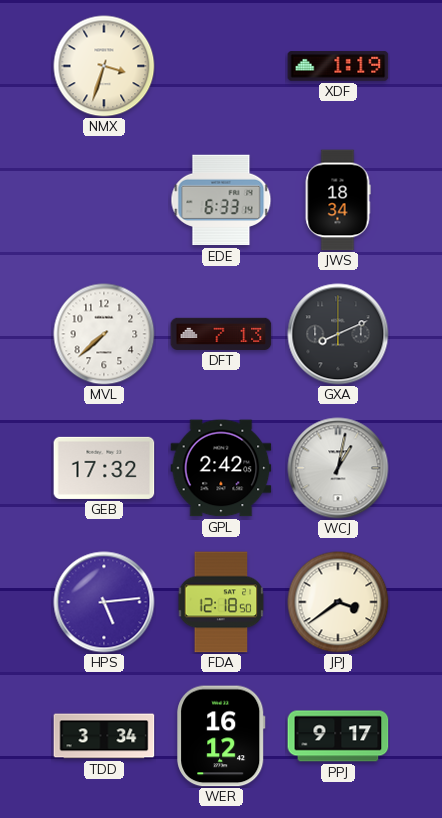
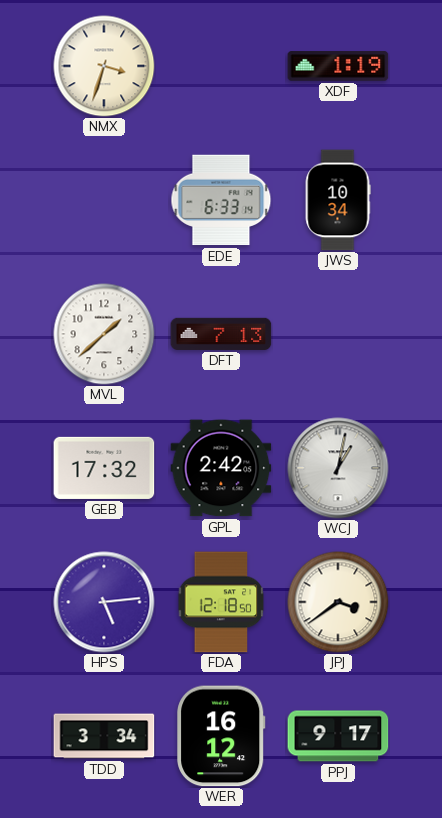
JWS: 18:34 -> 10:34 (338, 200)
MVL: 7:38 -> 1:38 (104, 334)
GXA: 8:11 -> none (338, 334)
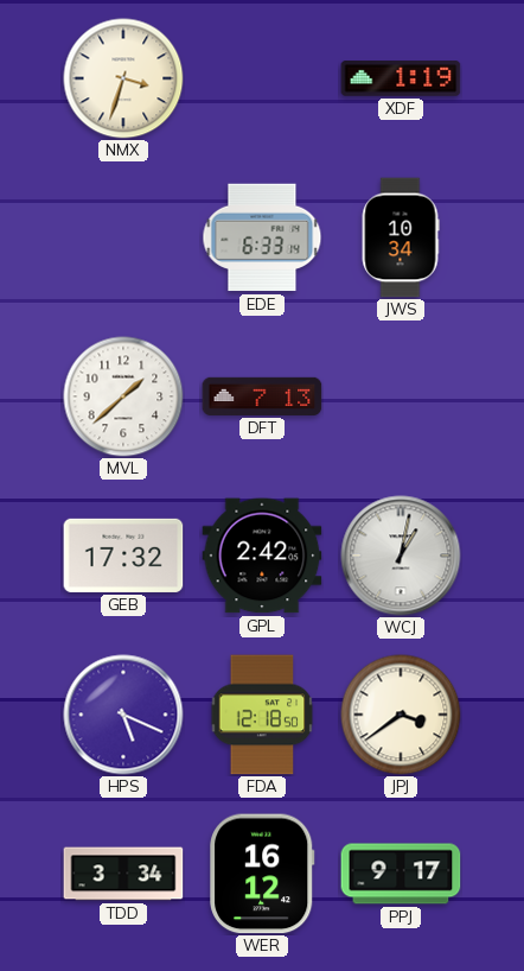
HPS: 5:14 -> 5:19 (123, 715)
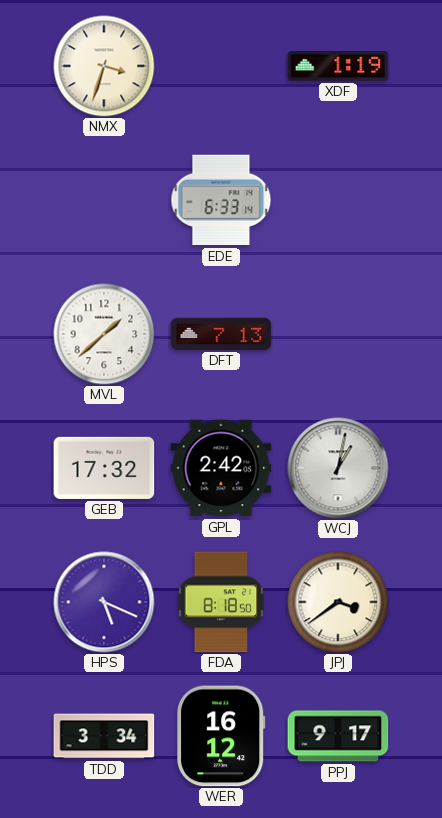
JWS: 10:34 -> none (401, 237)
FDA: 12:18 -> 8:18 (221, 602)
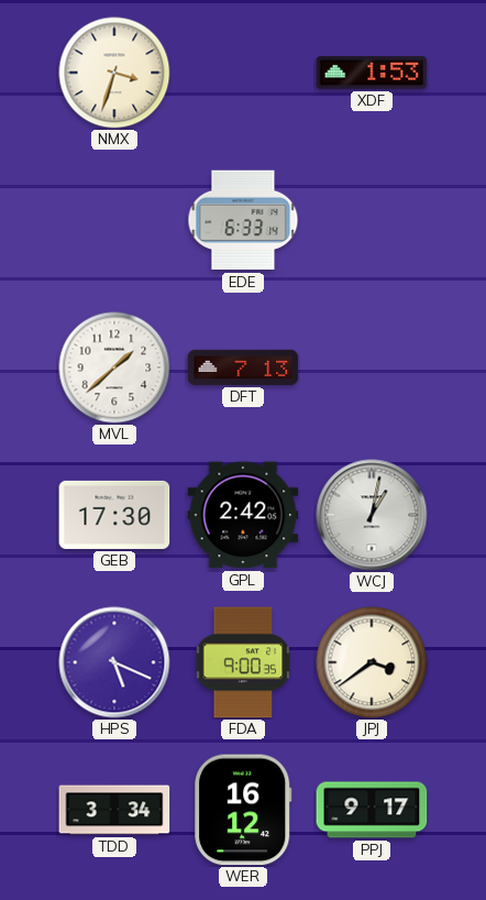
XDF: 1:19 -> 1:53 (372, 73)
GEB: 17:32 -> 17:30 (114, 515)
FDA: 8:18 -> 9:00 (243, 662)
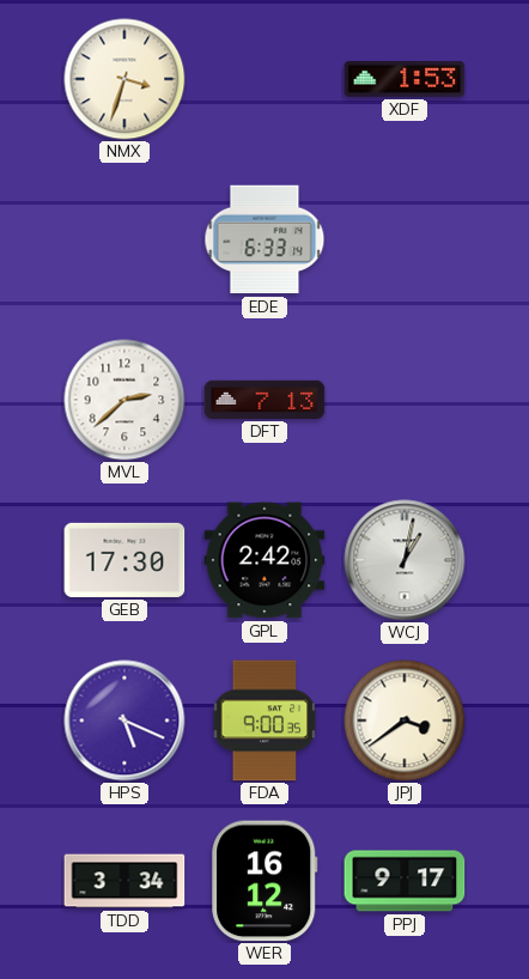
MVL: 1:38 -> 2:38 (124, 400)
